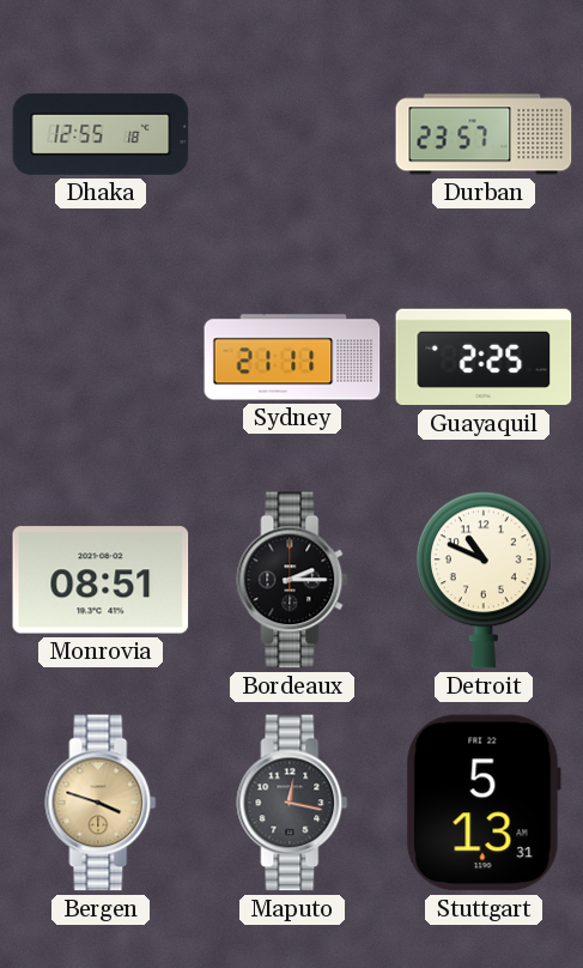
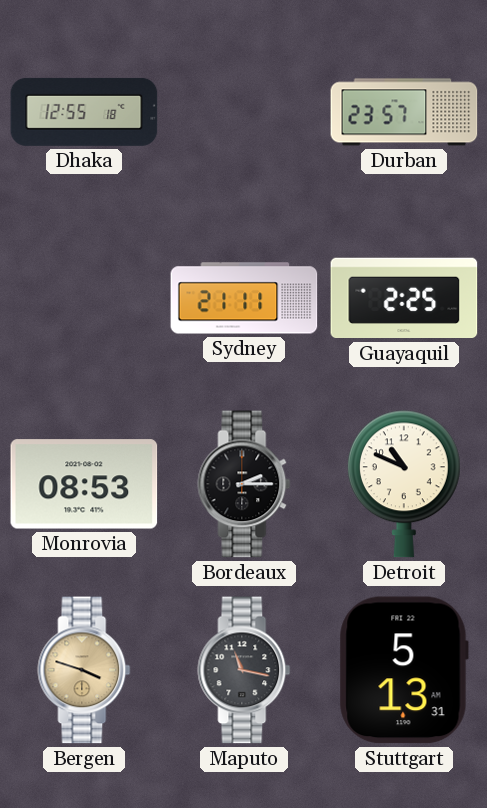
Monrovia: 08:51 -> 08:53 (84, 484)
Maputo: 12:17 -> 11:17 (244, 670)
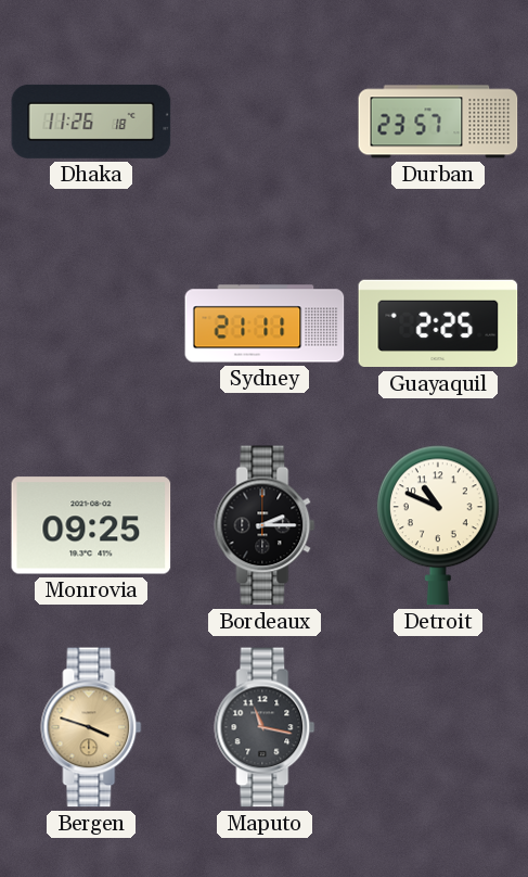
Dhaka: 12:55 -> 11:26 (91, 122)
Monrovia: 08:53 -> 09:25 (91, 525)
Stuttgart: 5:13 -> none (404, 670)
